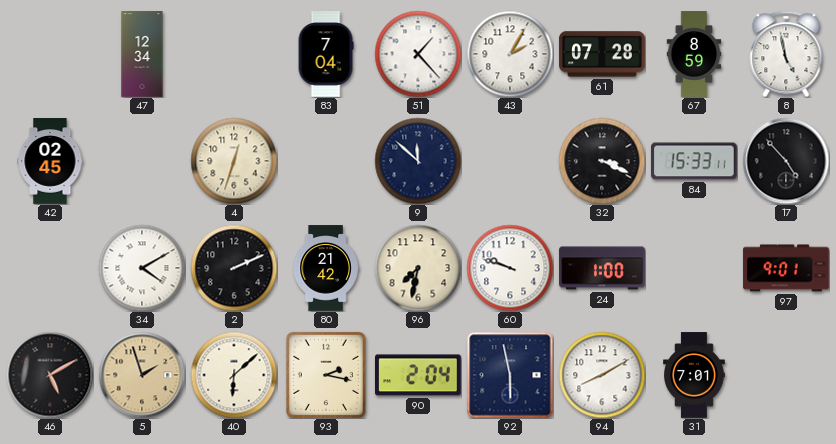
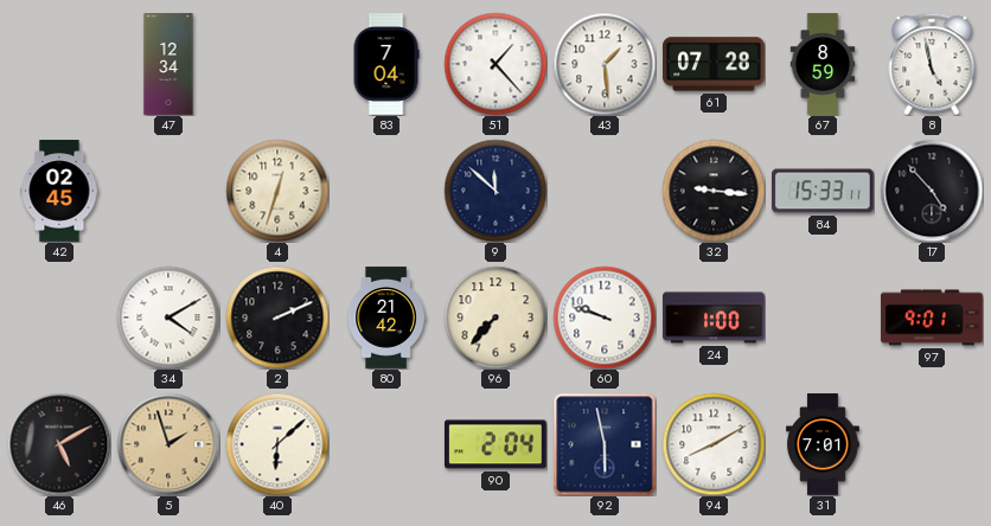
43: 2:05 -> 1:29 (605, 64)
32: 3:19 -> 9:16 (714, 191)
96: 7:32 -> 7:37 (495, 317)
93: 2:17 -> none (326, 375)
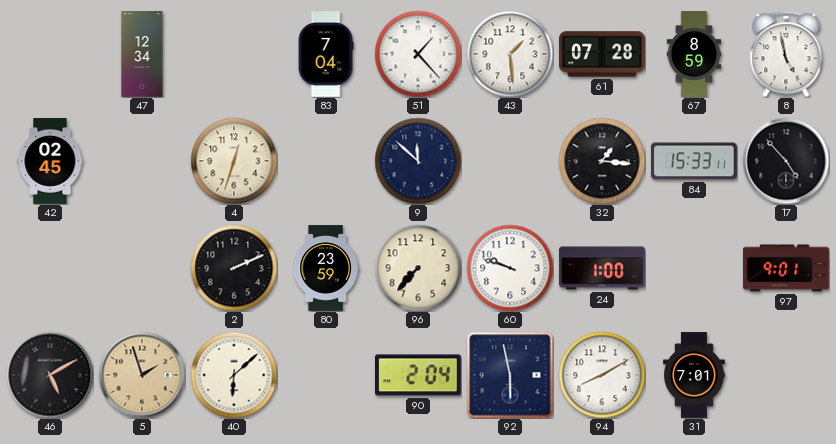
32: 9:16 -> 1:16 (602, 161)
34: 4:10 -> none (168, 317)
80: 21:42 -> 23:59 (326, 268)
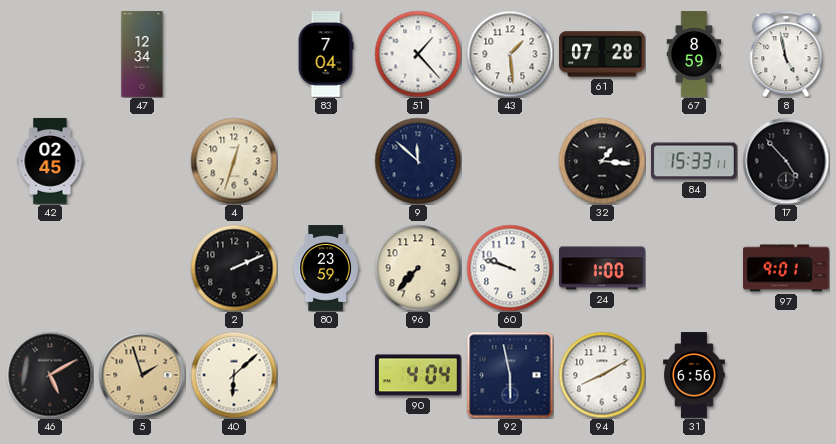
90: 2:04 -> 4:04 (419, 375)
31: 7:01 -> 6:56 (694, 375)
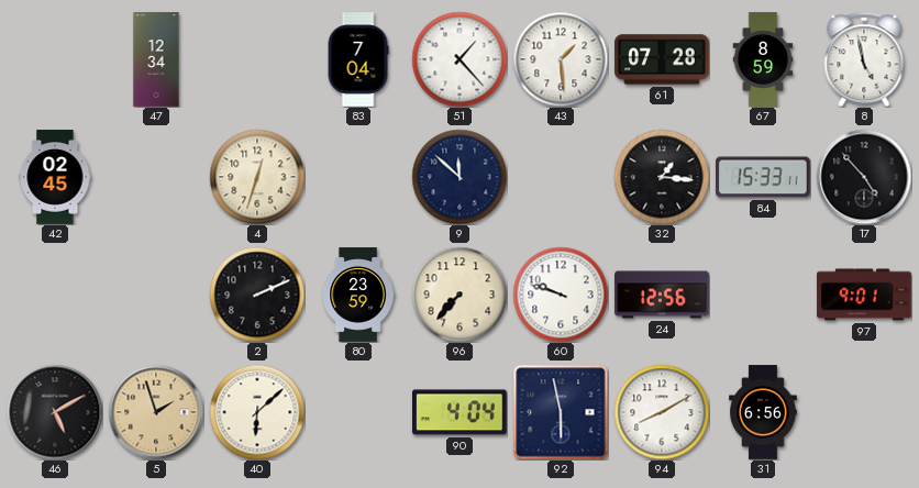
24: 1:00 -> 12:56 (662, 295)
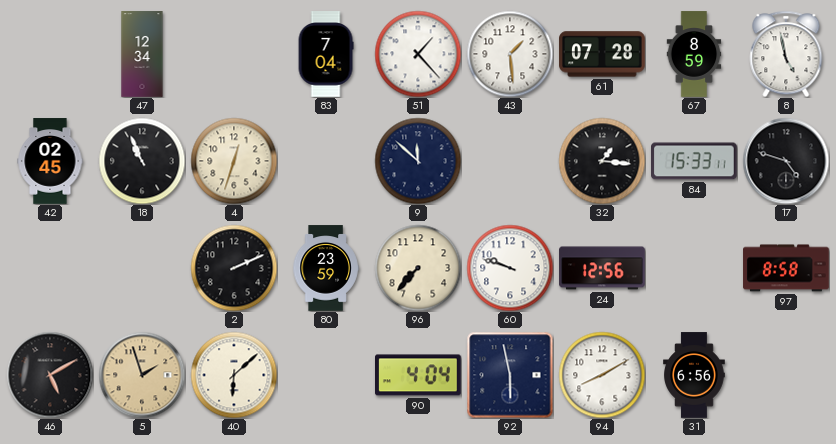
18: none -> 10:56 (142, 161)
17: 4:53 -> 4:48 (786, 161)
97: 9:01 -> 8:58 (786, 268)
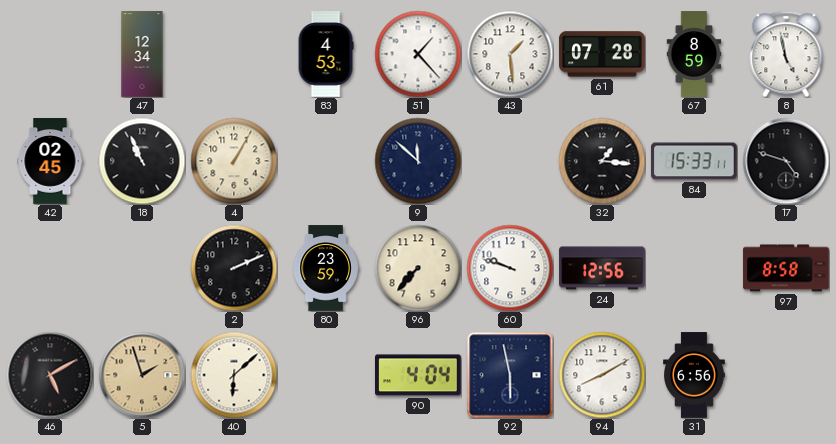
83: 7:04 -> 4:53 (326, 54)
4: 12:33 -> 1:05 (234, 161)
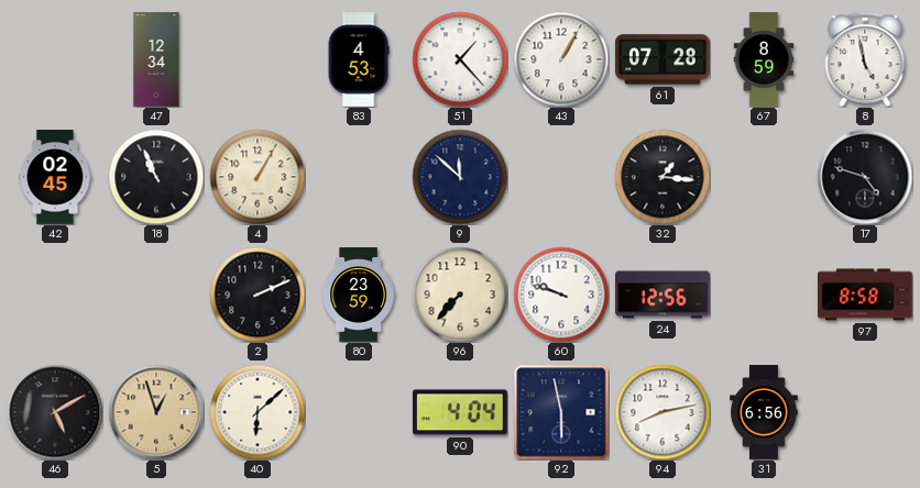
43: 1:29 -> 1:05 (561, 59)
84: 15:33 -> none (695, 161)
5: 1:57 -> 12:57 (156, 412)
94: 8:10 -> 8:13 (662, 412)
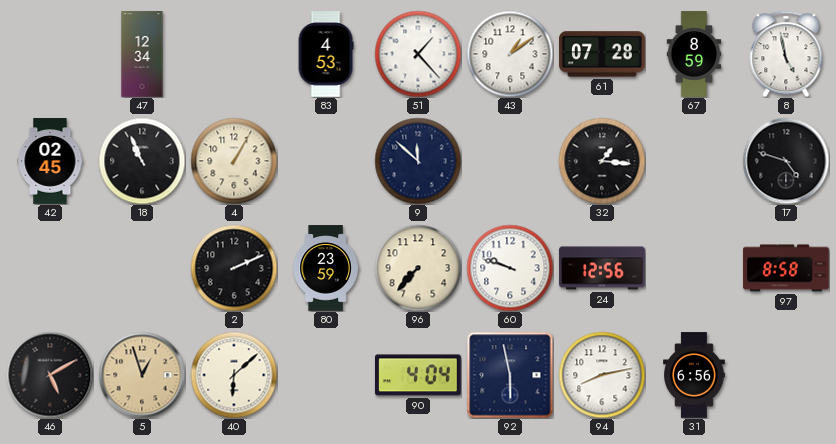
43: 1:05 -> 1:09 (510, 54)
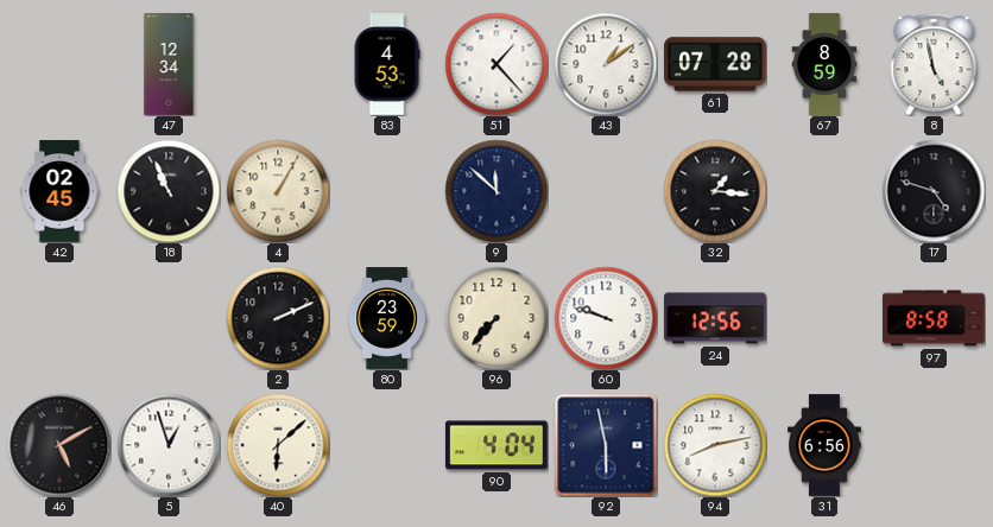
5 dial: champagne -> white (169, 445)
